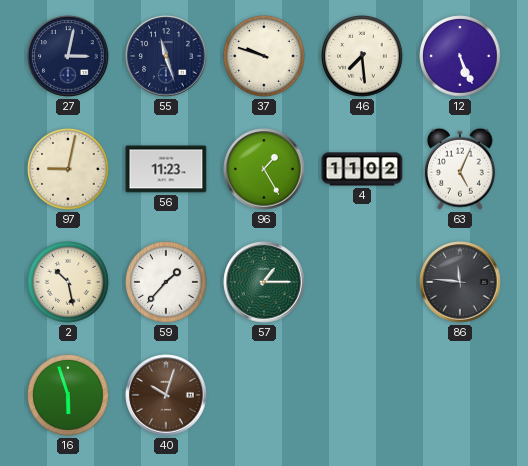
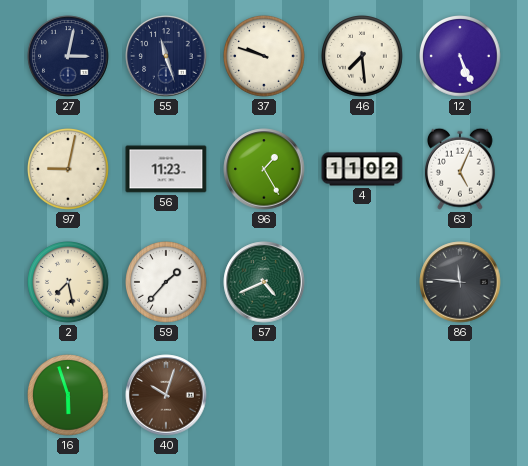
2: 10:28 -> 7:28 (68, 282)
57: 1:15 -> 4:41 (264, 282)
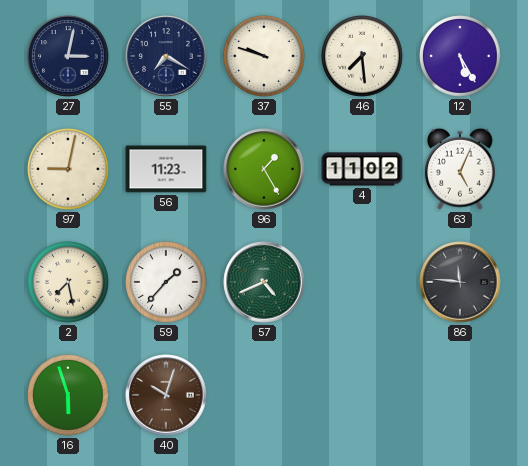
55: 11:27 -> 7:20 (166, 56)
12: 5:26 -> 5:25 (460, 56)
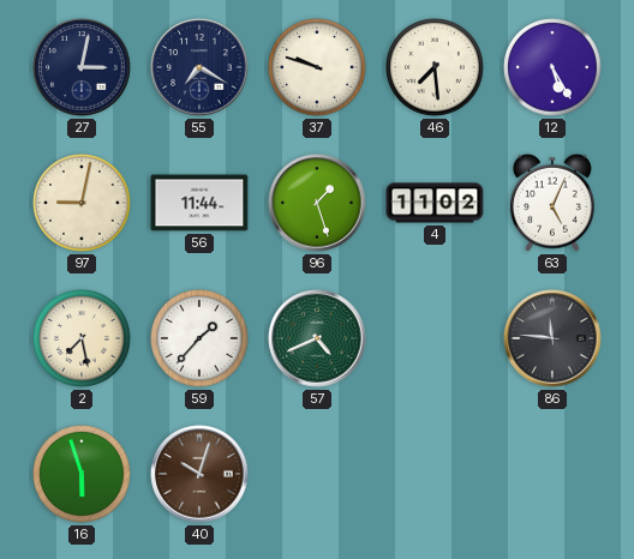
56: 11:23 -> 11:44 (199, 203)
96: 1:25 -> 1:27 (317, 203)
